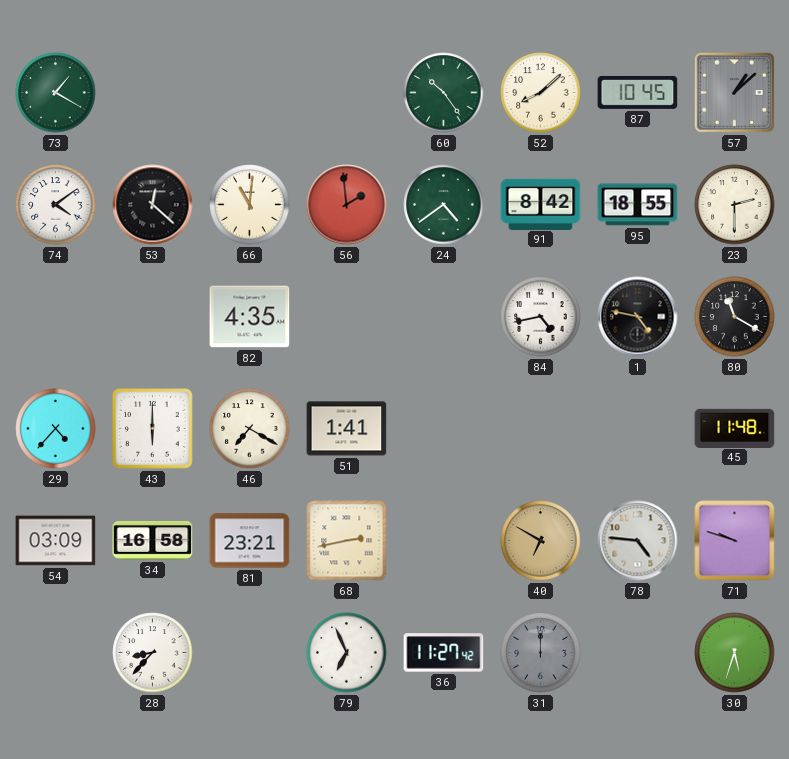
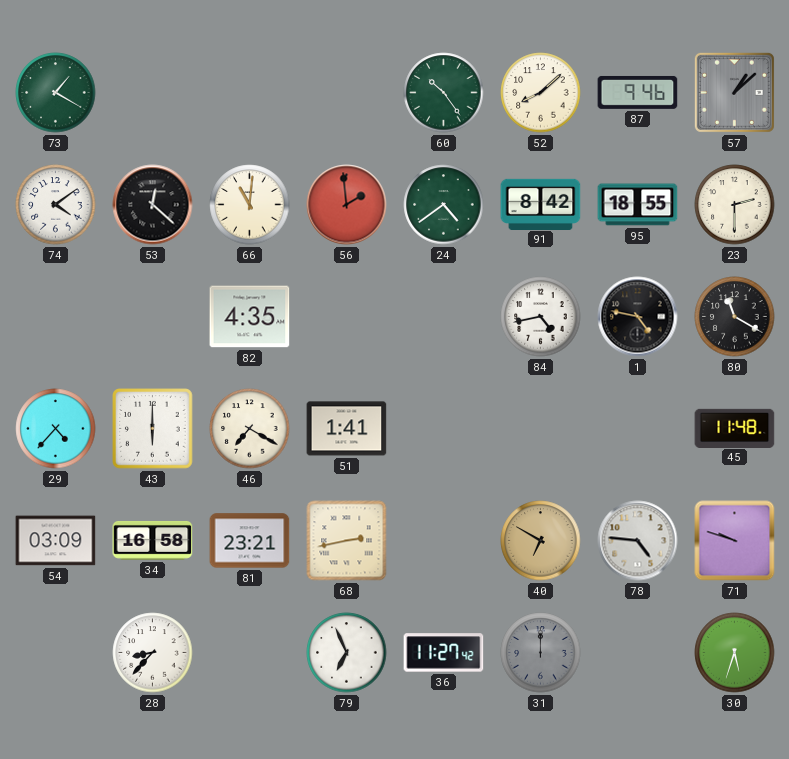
87: 10:45 -> 9:46 (638, 93)
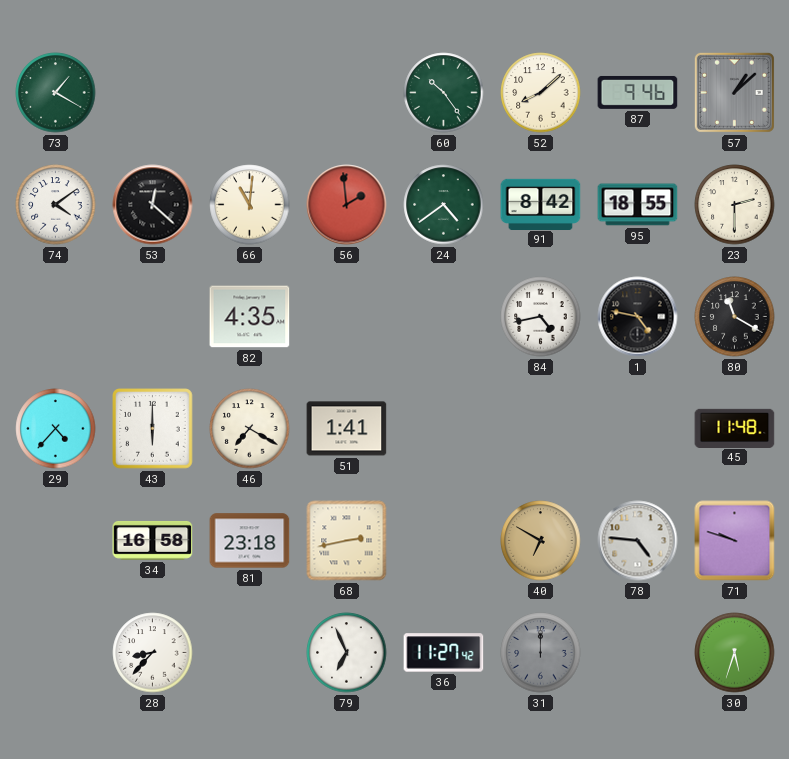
54: 03:09 -> none (56, 541)
81: 23:21 -> 23:18 (250, 541)
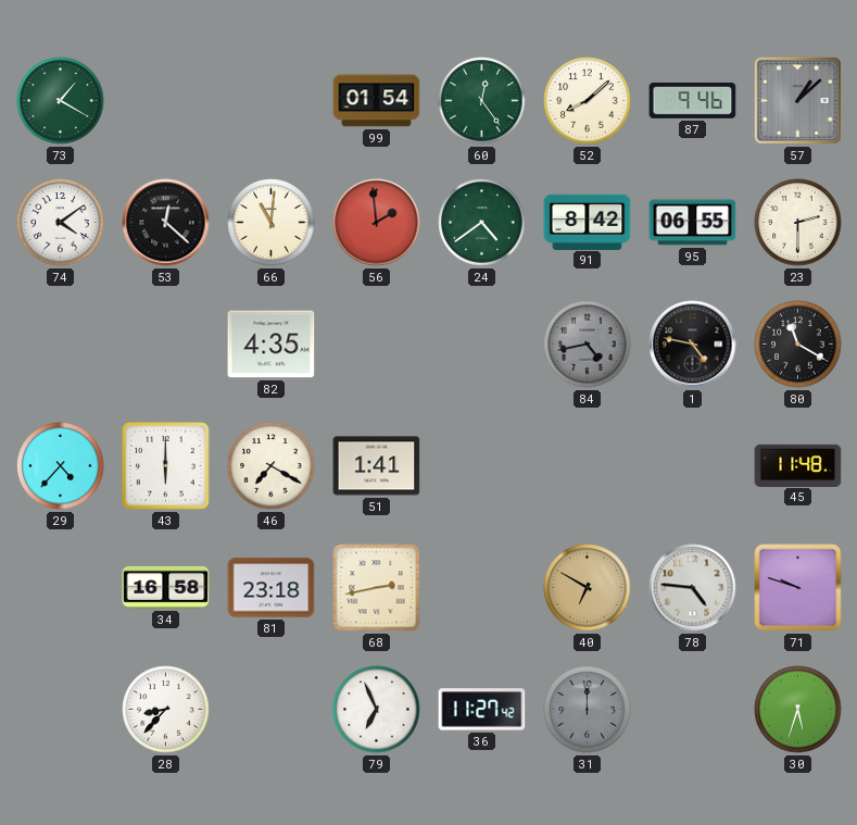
99: none -> 01:54 (377, 101)
60: 10:24 -> 12:24 (482, 101)
95: 18:55 -> 06:55 (693, 223)
84 dial: white -> grey (588, 345)
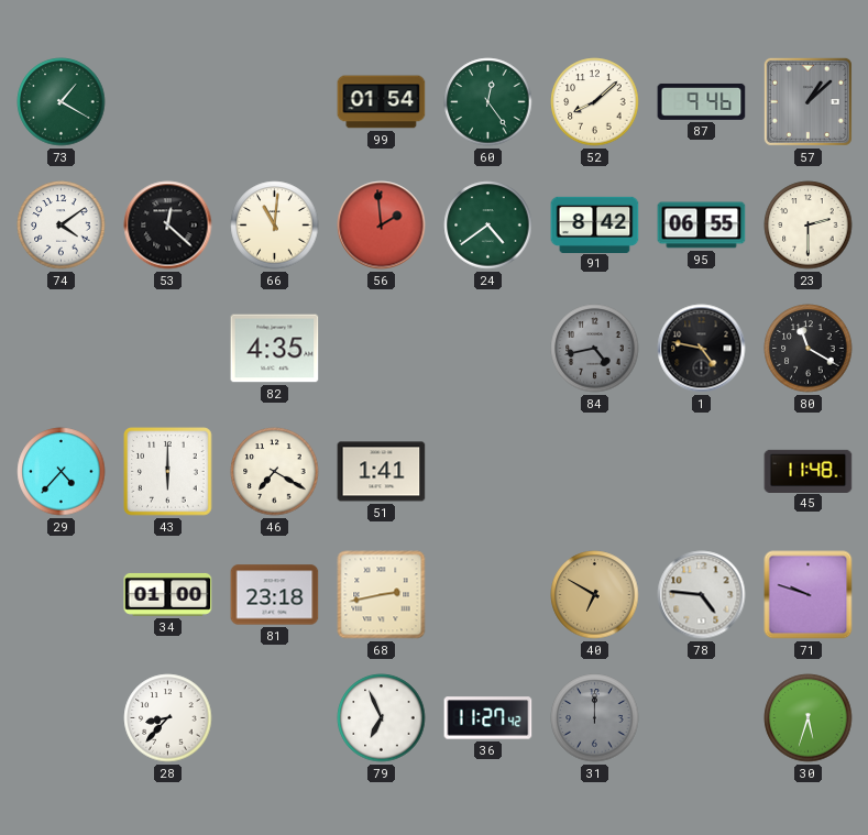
34: 16:58 -> 01:00 (168, 594)
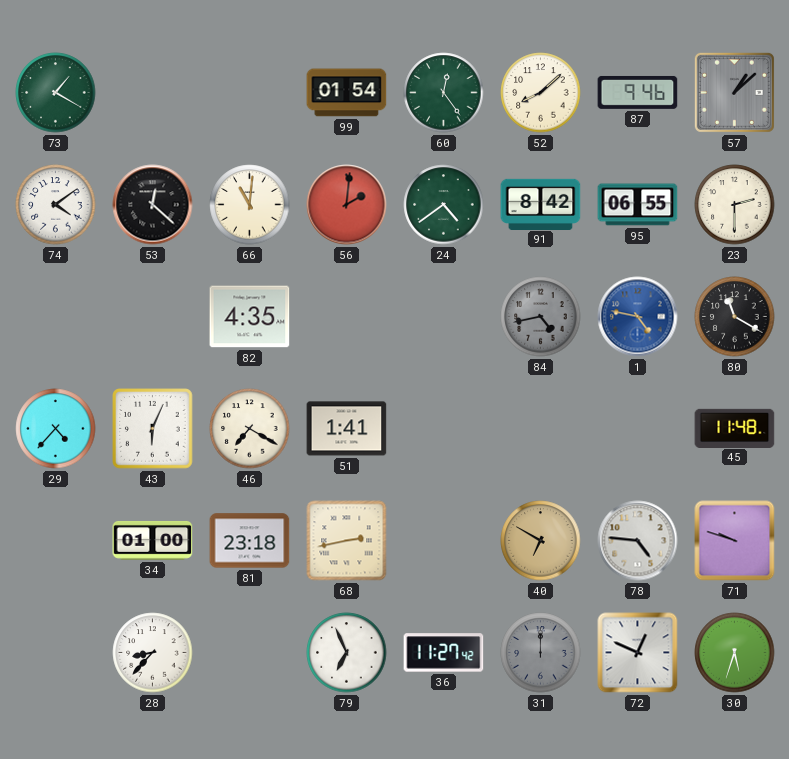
56: 1:59 -> 2:01 (347, 205)
1 dial: black -> blue (638, 317)
43: 6:00 -> 6:04 (153, 429)
72: none -> 12:49 (638, 653)
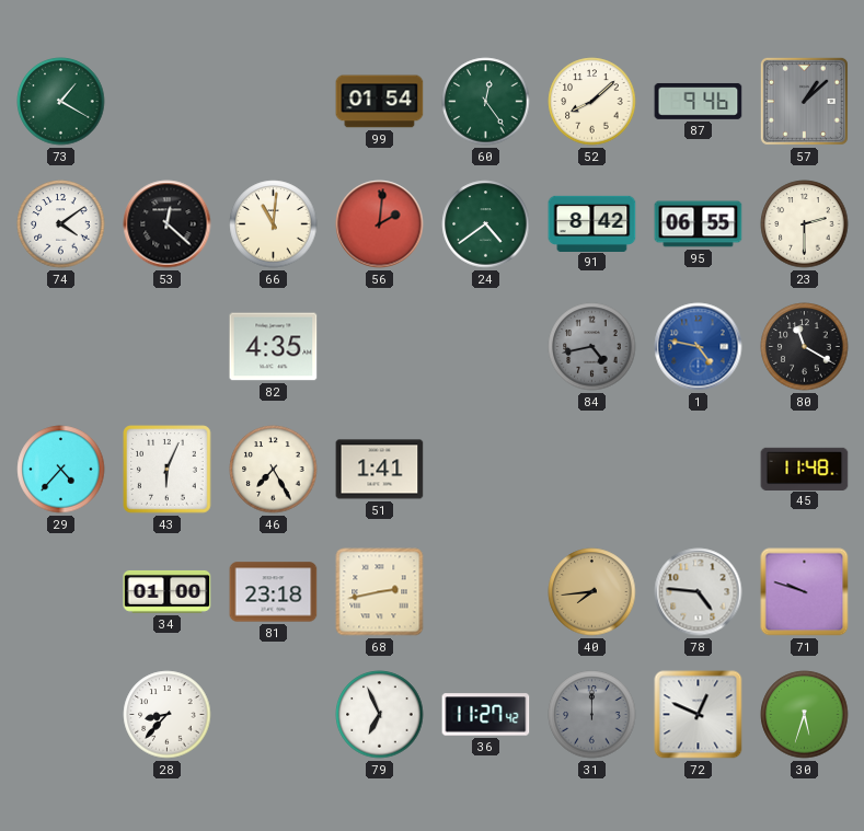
46: 7:20 -> 7:25 (274, 470)
40: 6:50 -> 7:44 (592, 592)
